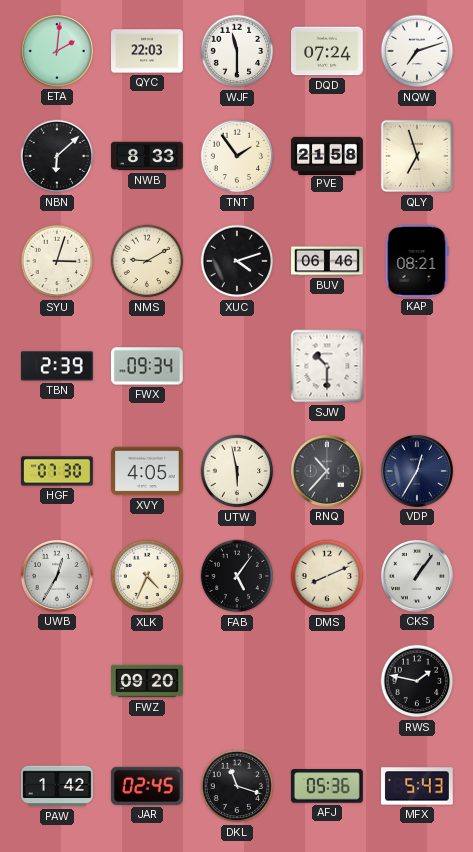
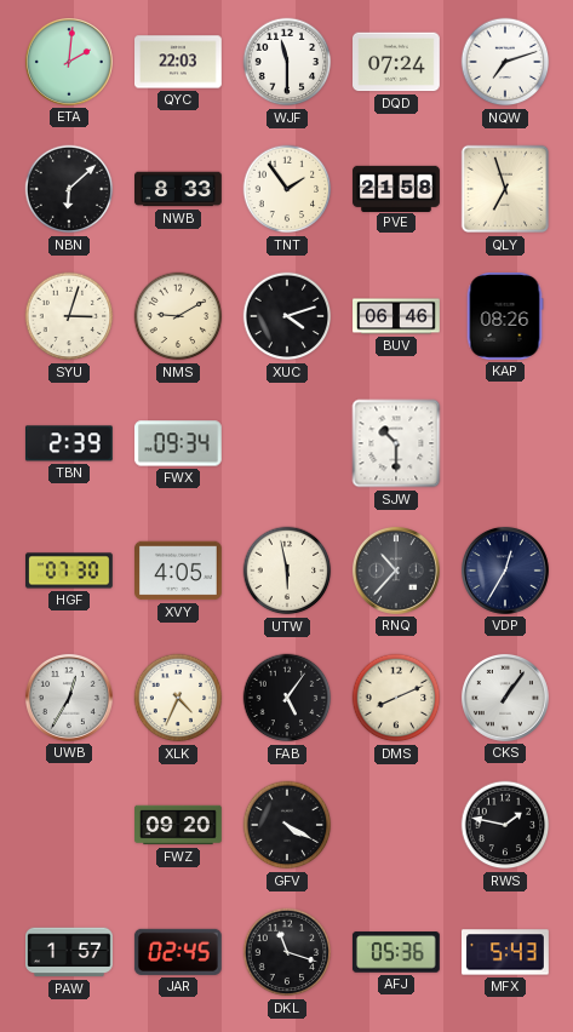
KAP: 08:21 -> 08:26 (505, 317)
GFV: none -> 4:20 (287, 825)
PAW: 1:42 -> 1:57 (70, 952)
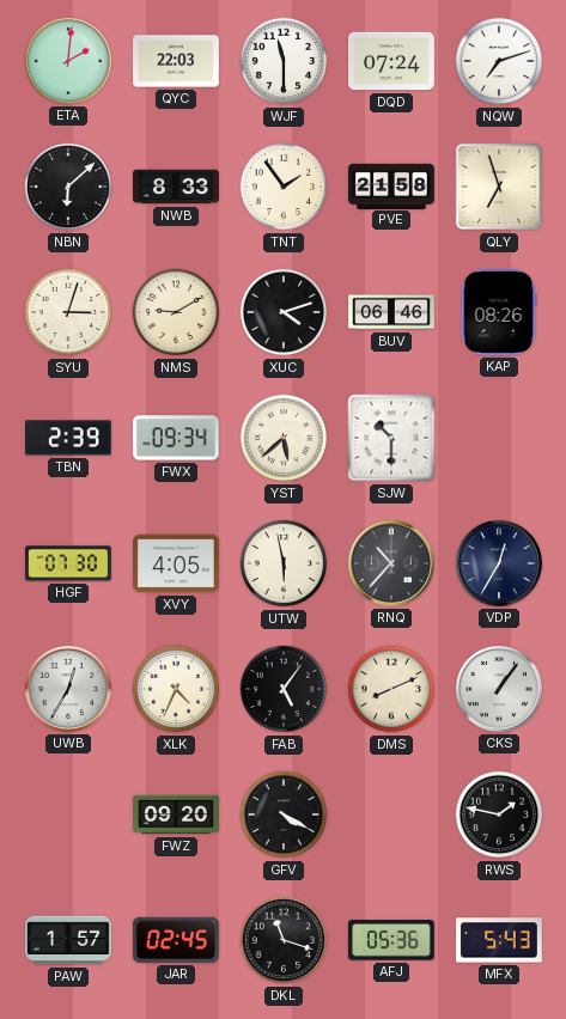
YST: none -> 5:38 (284, 438)
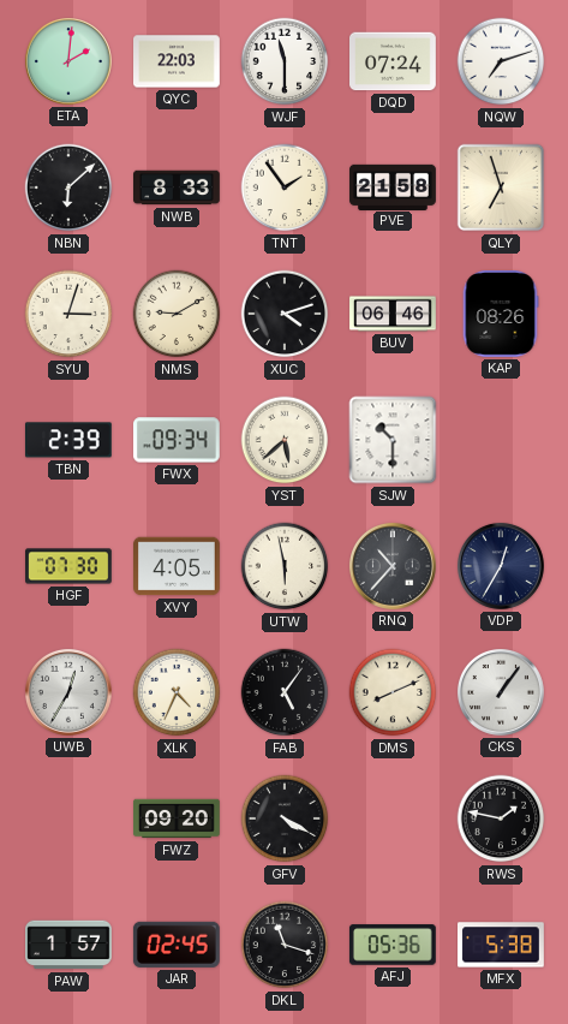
MFX: 5:43 -> 5:38 (502, 945)
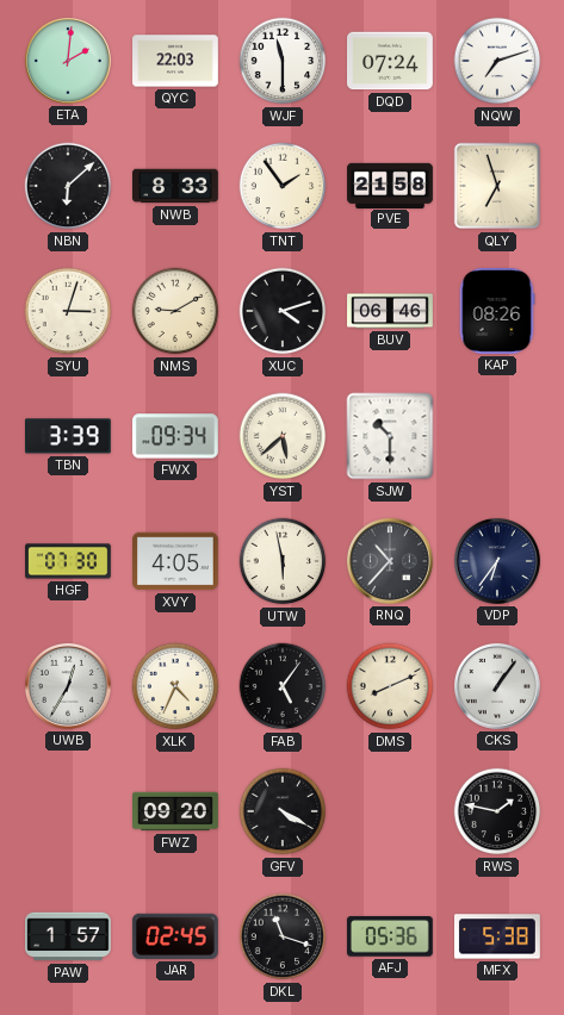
TBN: 2:39 -> 3:39 (68, 436)
VDP: 12:35 -> 6:36 (497, 561)
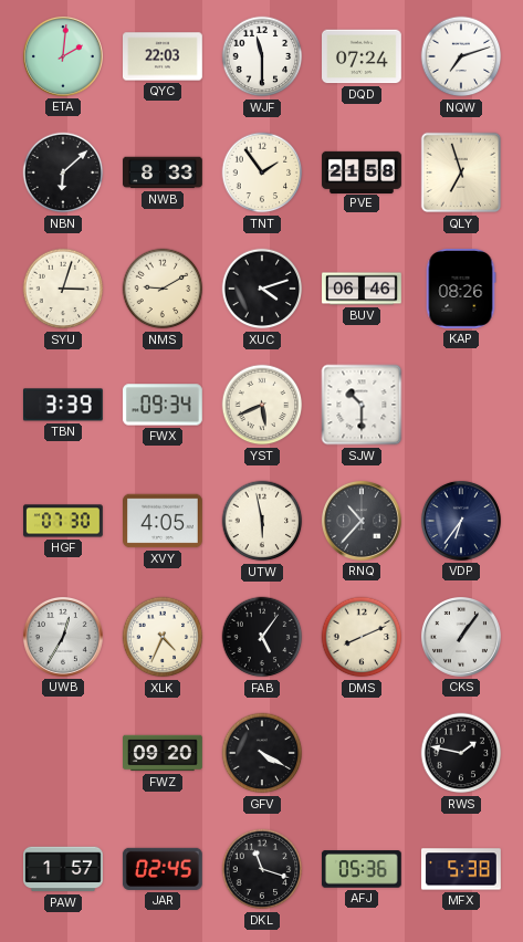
YST: 5:38 -> 5:41 (262, 405)
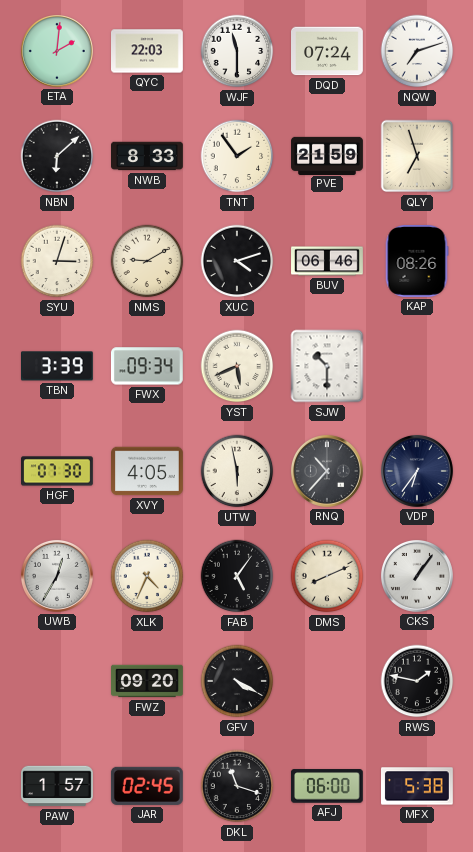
PVE: 21:58 -> 21:59 (327, 155)
AFJ: 05:36 -> 06:00 (327, 786)
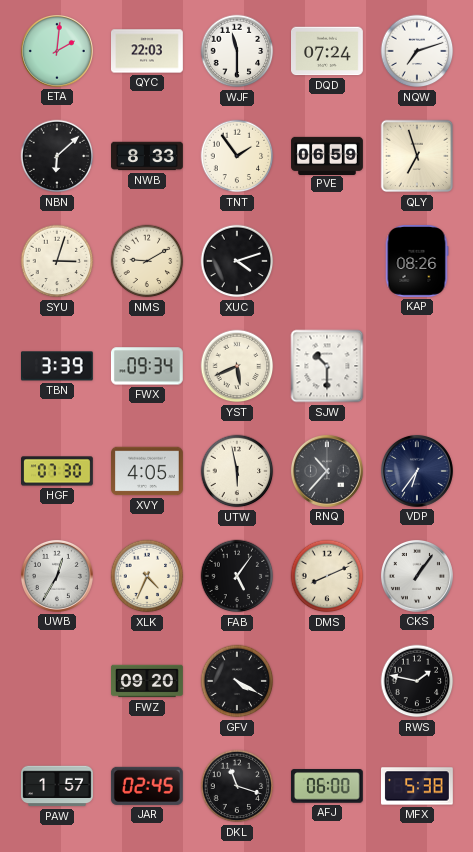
PVE: 21:59 -> 06:59 (327, 155)
BUV: 06:46 -> none (327, 261)
